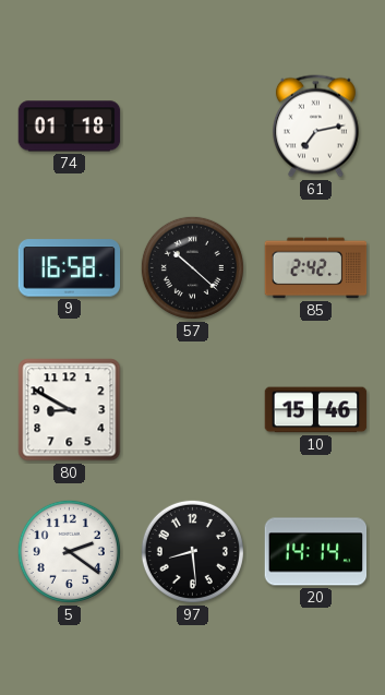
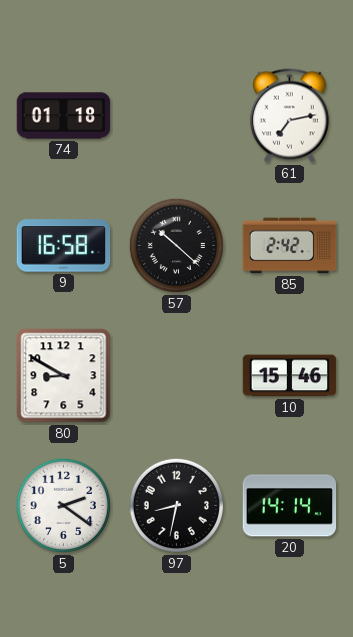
97: 8:29 -> 8:32 (176, 505)
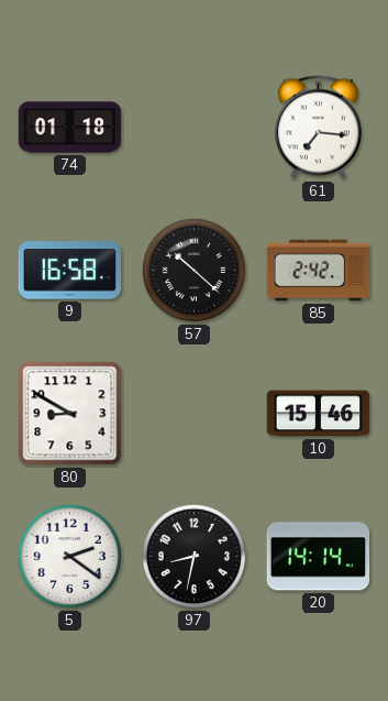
61: 7:13 -> 7:16 (318, 128)
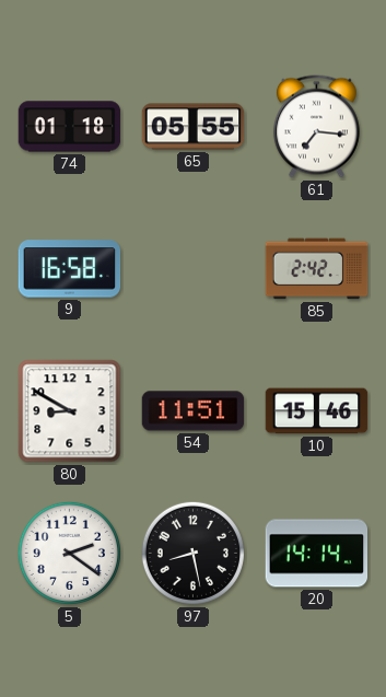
65: none -> 05:55 (194, 127)
57: 10:22 -> none (193, 270)
54: none -> 11:51 (194, 411)
97: 8:32 -> 8:28 (192, 553)
